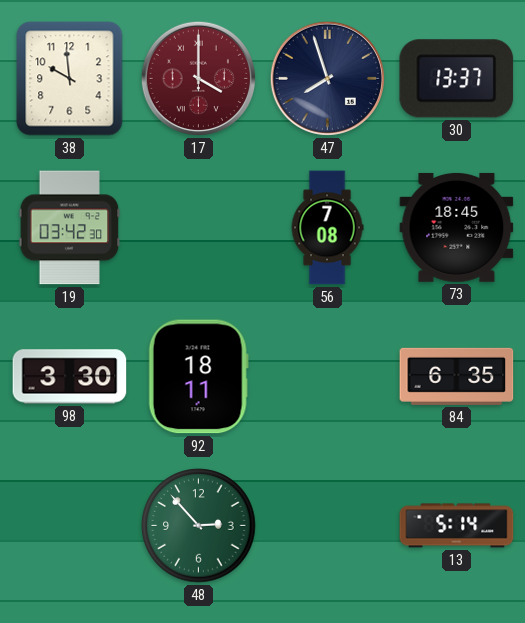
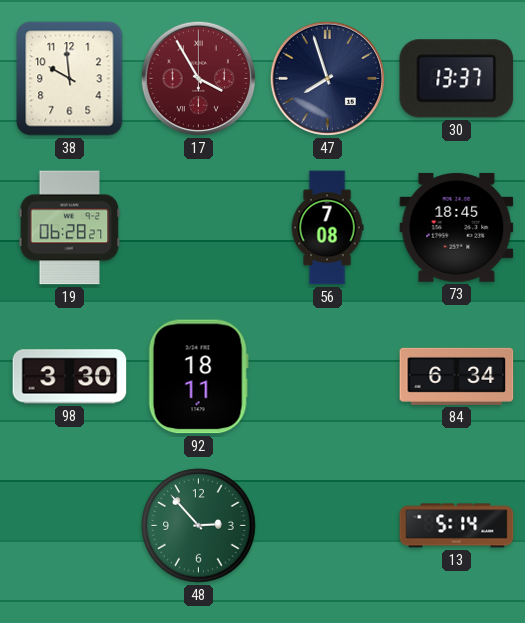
17: 4:00 -> 3:55 (198, 78)
19: 03:42 -> 06:28 (70, 228)
84: 6:35 -> 6:34 (457, 376)
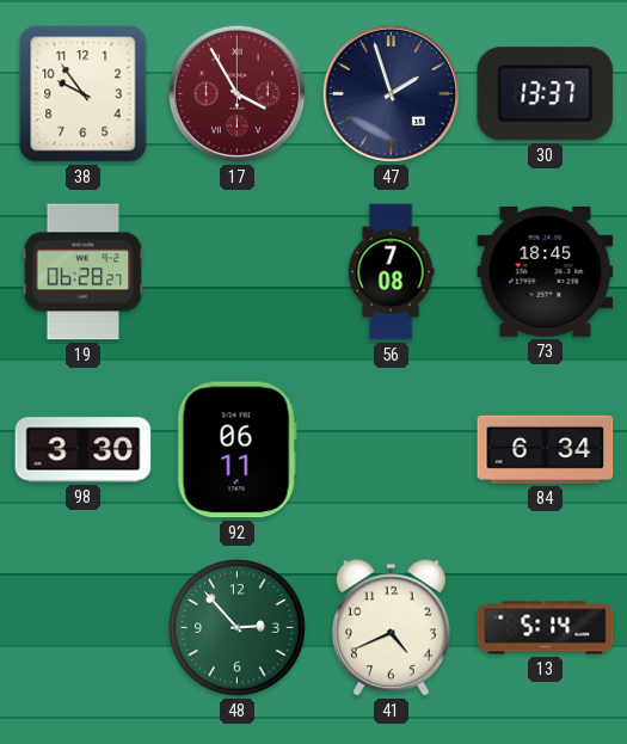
38: 9:59 -> 9:54 (84, 94)
47: 7:57 -> 1:57 (391, 93)
92: 18:11 -> 06:11 (236, 450)
41: none -> 4:41 (391, 628)
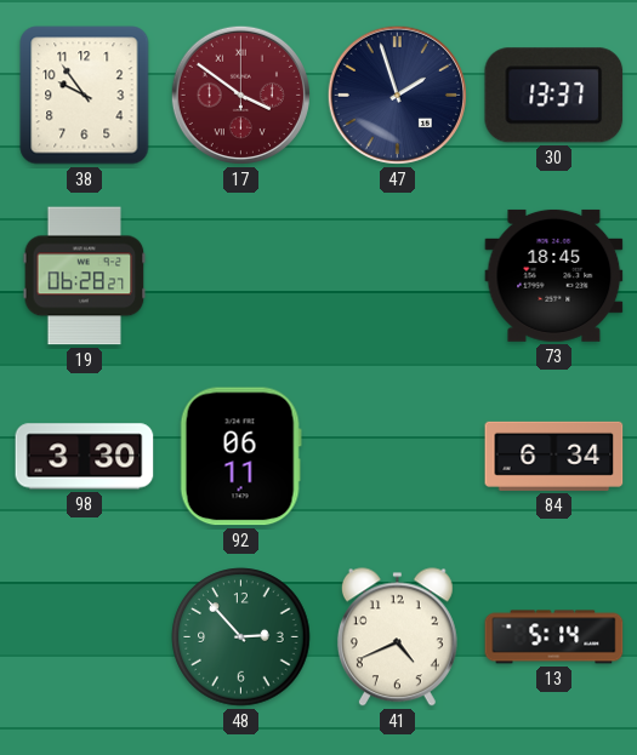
17: 3:55 -> 3:51 (240, 95)
56: 7:08 -> none (391, 272)
